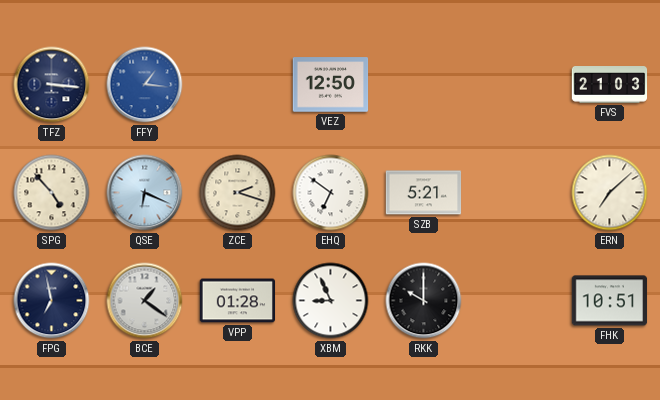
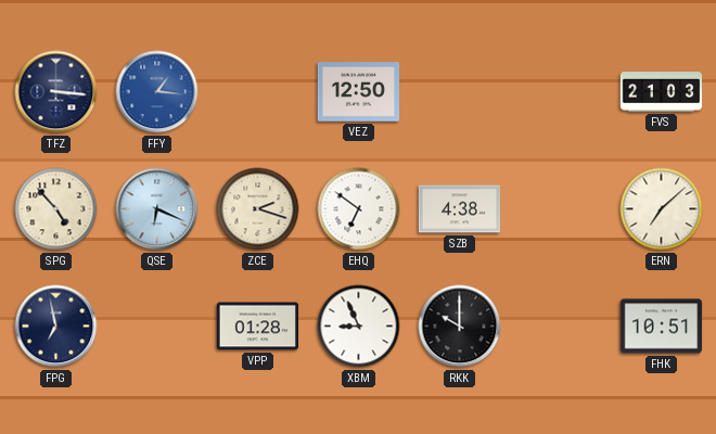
SZB: 5:21 -> 4:38 (460, 209)
BCE: 1:21 -> none (145, 301)
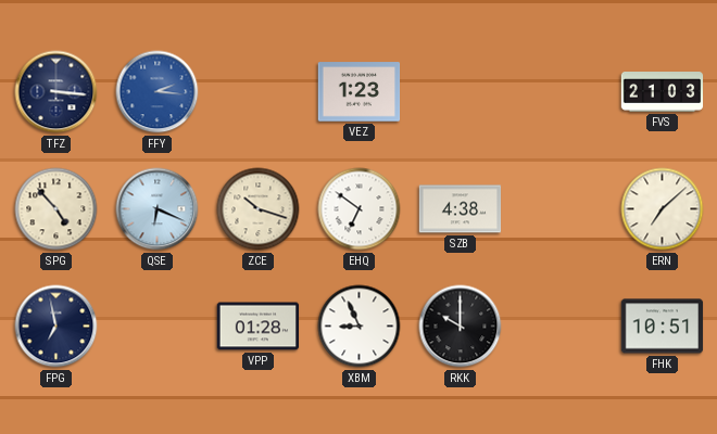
FFY: 1:16 -> 2:16 (158, 92)
VEZ: 12:50 -> 1:23 (360, 92)
ZCE: 2:18 -> 10:18 (259, 209)
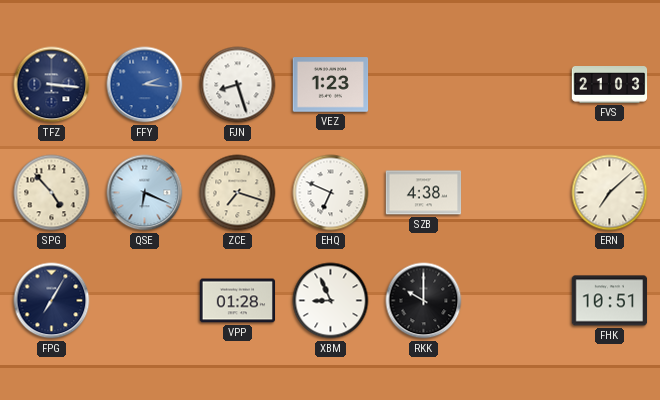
FJN: none -> 8:27 (238, 85)
ZCE: 10:18 -> 7:18 (238, 193)
EHQ: 6:51 -> 6:49 (331, 193)
FPG: 6:58 -> 7:05 (52, 301)
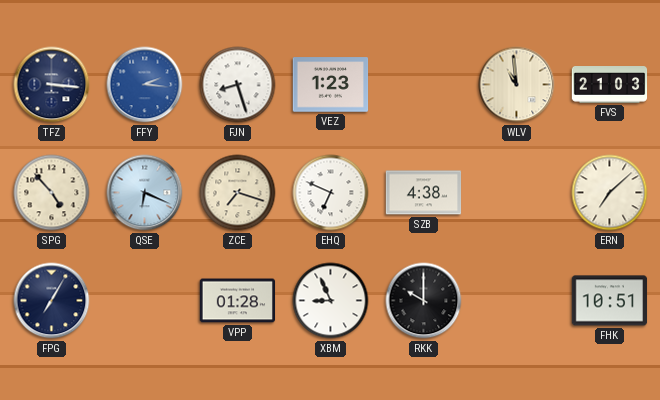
WLV: none -> 10:59 (517, 85)
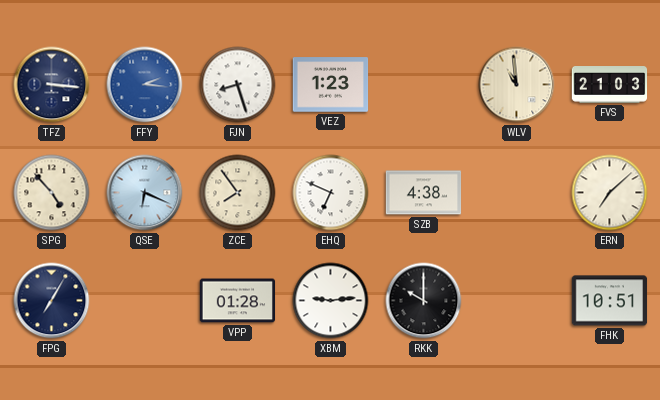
ZCE: 7:18 -> 7:54 (238, 193)
XBM: 8:56 -> 9:14 (331, 301)
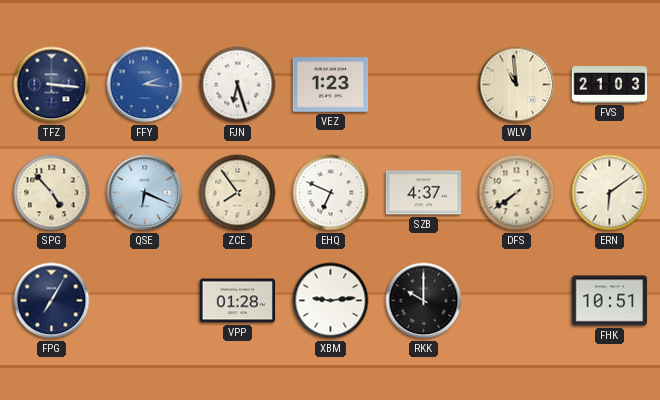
FJN: 8:27 -> 6:27 (238, 85)
SZB: 4:38 -> 4:37 (424, 193)
DFS: none -> 7:39 (517, 193)
ERN: 7:08 -> 6:09 (610, 193)
